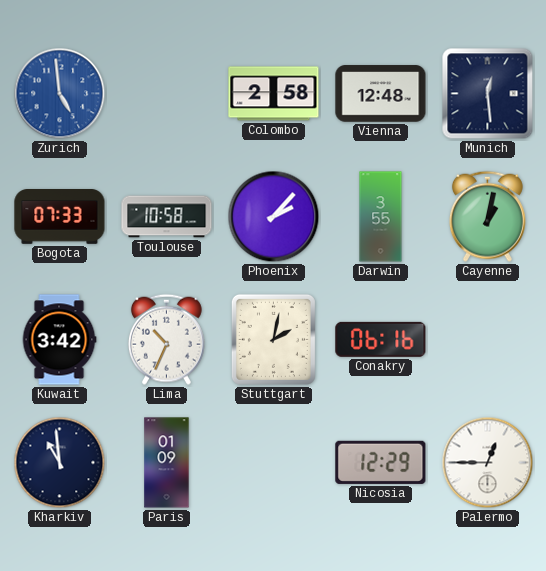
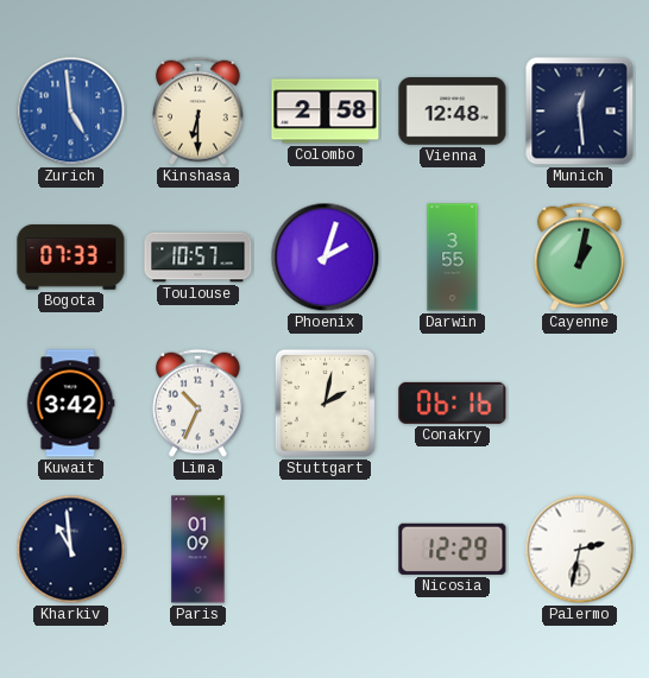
Kinshasa: none -> 6:30 (197, 110)
Toulouse: 10:58 -> 10:57 (199, 258)
Phoenix: 2:07 -> 2:03 (326, 258)
Palermo: 12:45 -> 2:32 (580, 550)
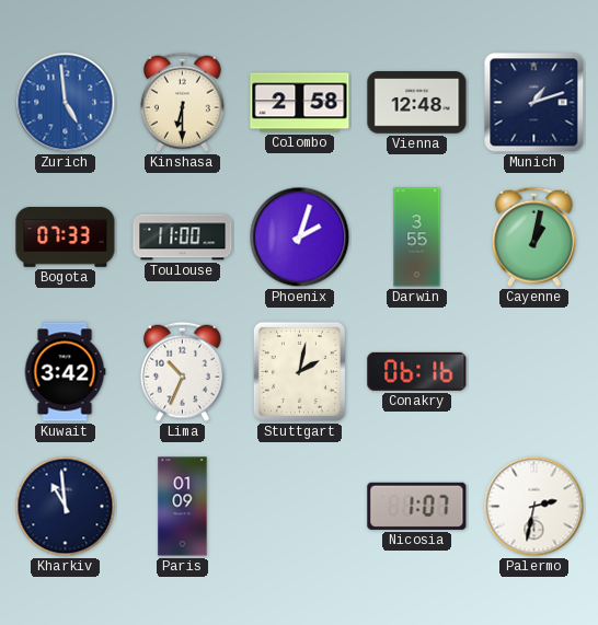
Munich: 12:29 -> 1:12 (534, 103)
Toulouse: 10:57 -> 11:00 (183, 238)
Nicosia: 12:29 -> 1:07 (417, 506)
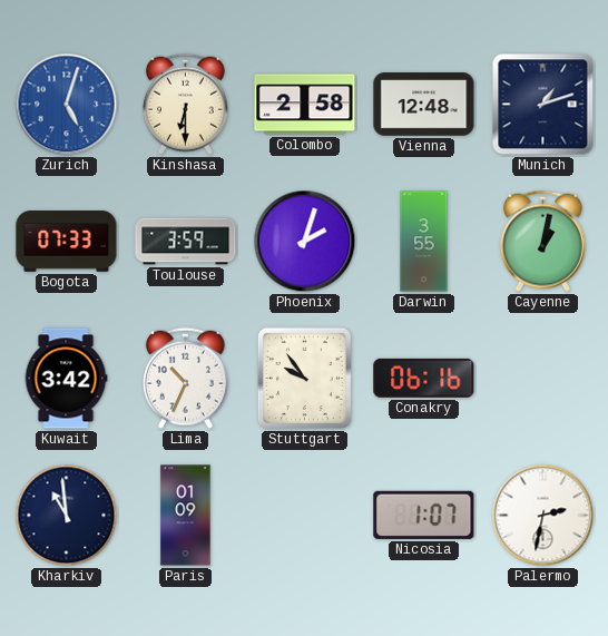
Zurich: 4:59 -> 5:03 (67, 105)
Toulouse: 11:00 -> 3:59 (186, 242)
Stuttgart: 2:02 -> 9:54 (304, 378)
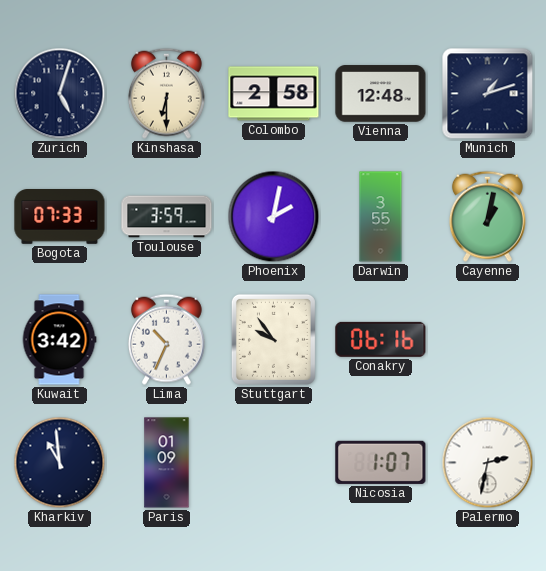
Zurich dial: blue -> navy (60, 94)
Phoenix: 2:03 -> 2:02 (274, 217)
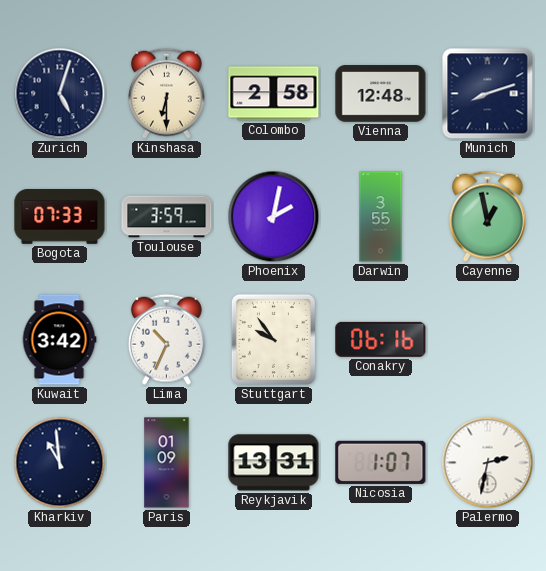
Munich: 1:12 -> 8:12 (488, 94)
Cayenne: 1:02 -> 12:58 (487, 216)
Reykjavik: none -> 13:31 (274, 463)
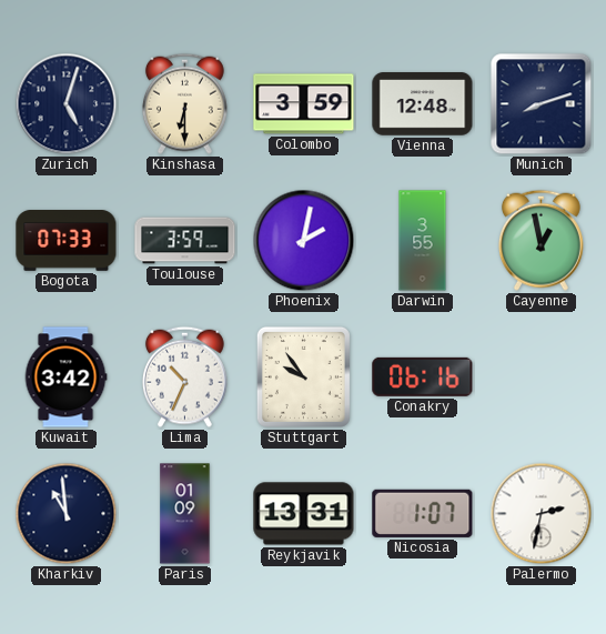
Colombo: 2:58 -> 3:59 (304, 104)
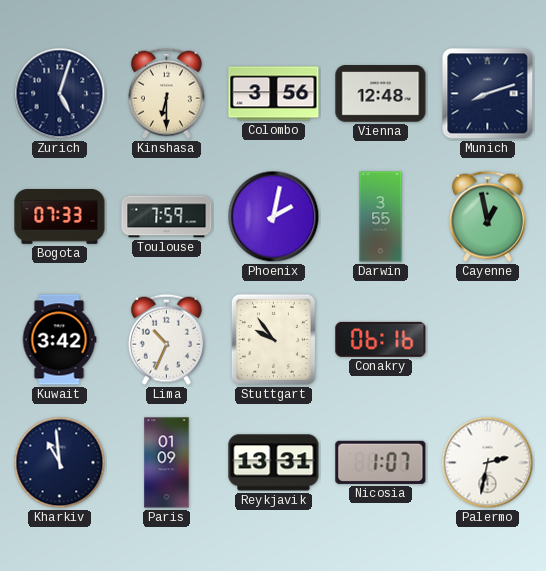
Colombo: 3:59 -> 3:56 (274, 94)
Toulouse: 3:59 -> 7:59 (167, 217)
